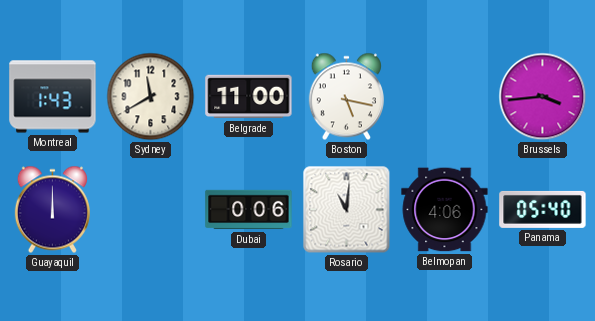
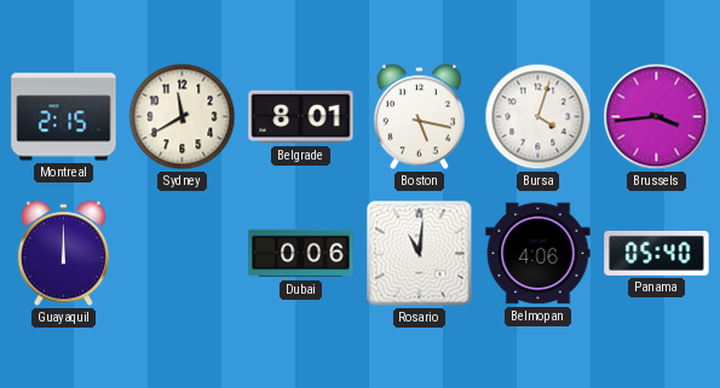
Montreal: 1:43 -> 2:15 (64, 117)
Belgrade: 11:00 -> 8:01 (301, 117)
Bursa: none -> 4:03 (538, 117)
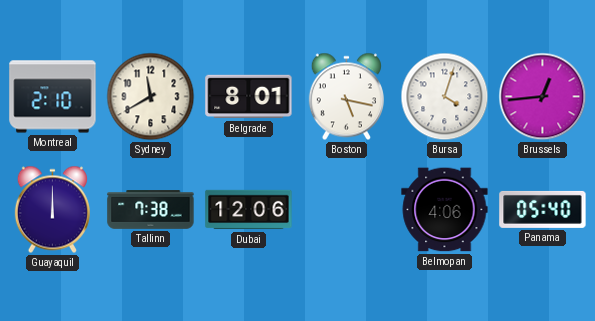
Montreal: 2:15 -> 2:10 (53, 97)
Brussels: 3:44 -> 12:44 (543, 97)
Tallinn: none -> 7:38 (151, 210)
Dubai: 0:06 -> 12:06 (249, 210)
Rosario: 11:01 -> none (420, 254)
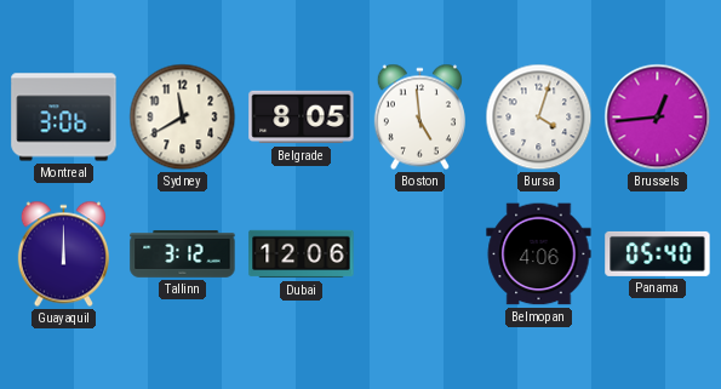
Montreal: 2:10 -> 3:06 (64, 118)
Belgrade: 8:01 -> 8:05 (302, 118)
Boston: 5:17 -> 4:59 (419, 118)
Tallinn: 7:38 -> 3:12 (183, 254)
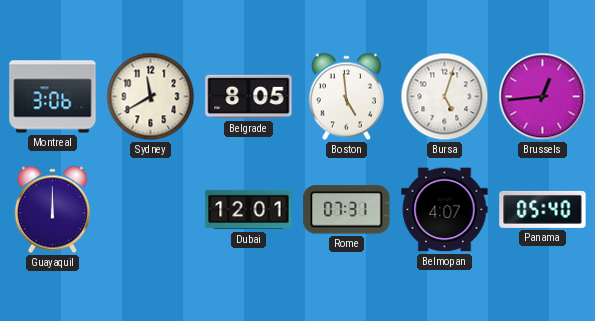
Bursa: 4:03 -> 5:03 (445, 97)
Tallinn: 3:12 -> none (183, 254)
Dubai: 12:06 -> 12:01 (249, 210)
Rome: none -> 07:31 (347, 210)
Belmopan: 4:06 -> 4:07 (445, 210)
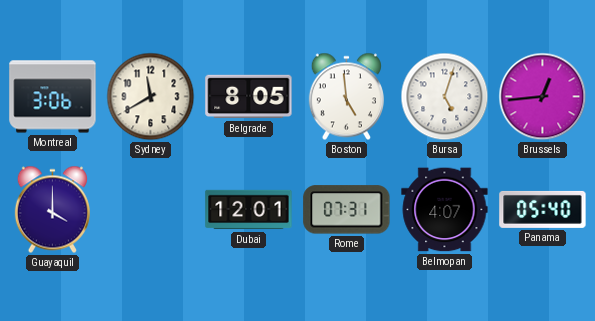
Guayaquil: 12:00 -> 4:00 (52, 210)
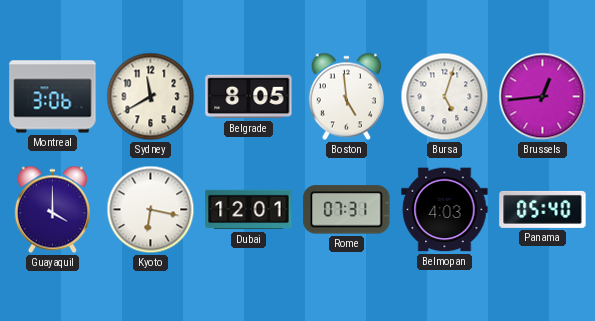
Kyoto: none -> 6:17 (151, 210)
Belmopan: 4:07 -> 4:03 (445, 210)
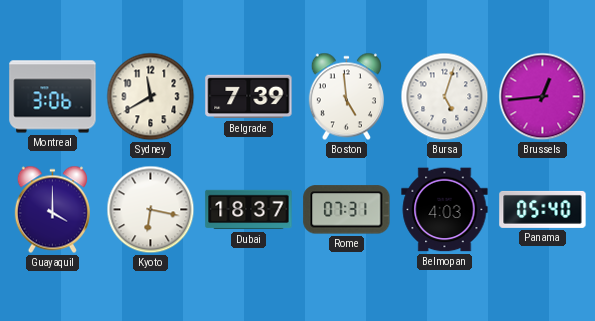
Belgrade: 8:05 -> 7:39 (249, 97)
Dubai: 12:01 -> 18:37 (249, 210)
